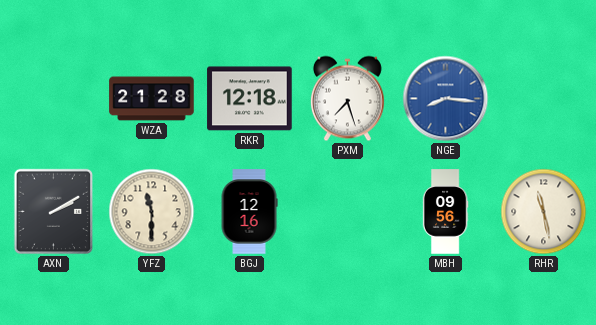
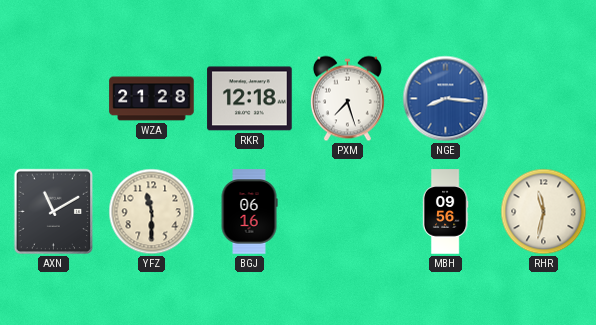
AXN: 2:10 -> 11:10 (53, 212)
BGJ: 12:16 -> 06:16 (249, 212)
RHR: 11:28 -> 11:32 (544, 212)
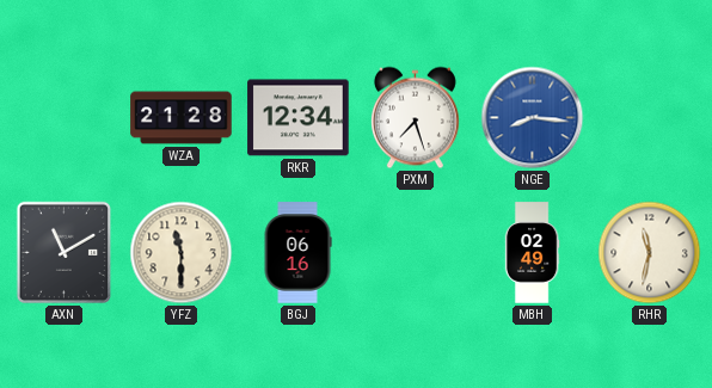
RKR: 12:18 -> 12:34 (299, 118)
MBH: 09:56 -> 02:49 (532, 253)
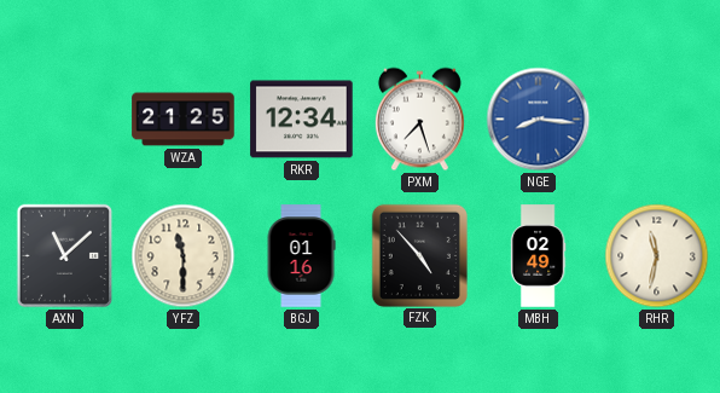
WZA: 21:28 -> 21:25 (184, 120)
AXN: 11:10 -> 11:08 (64, 256)
BGJ: 06:16 -> 01:16 (301, 256)
FZK: none -> 4:53 (419, 255)
